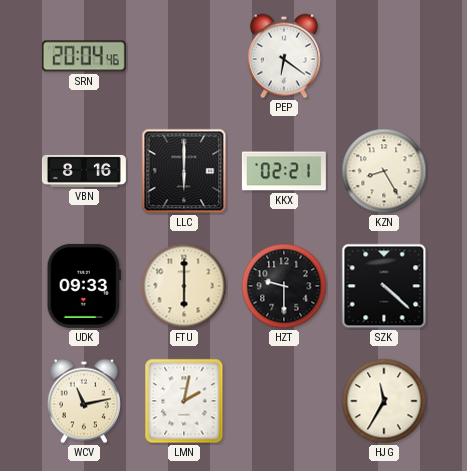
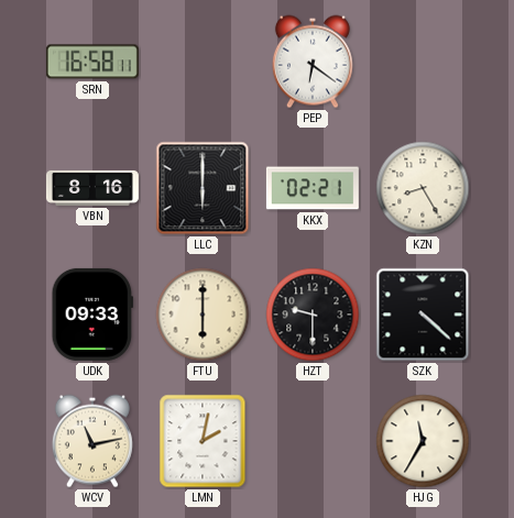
SRN: 20:04 -> 16:58 (92, 62)
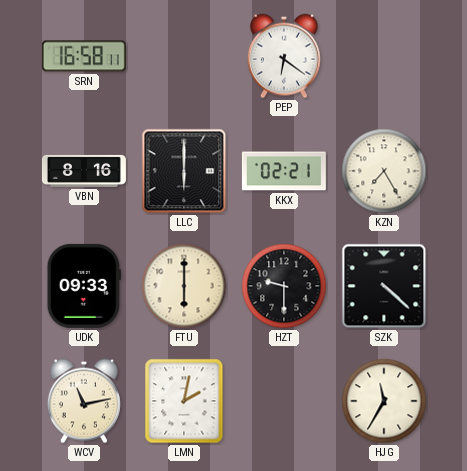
KZN: 8:25 -> 7:25 (384, 171)
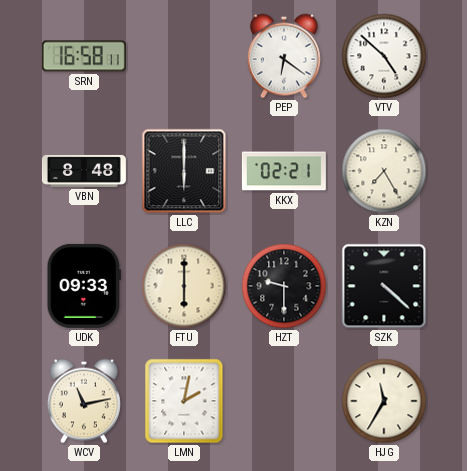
VTV: none -> 4:52 (384, 56)
VBN: 8:16 -> 8:48 (84, 171)
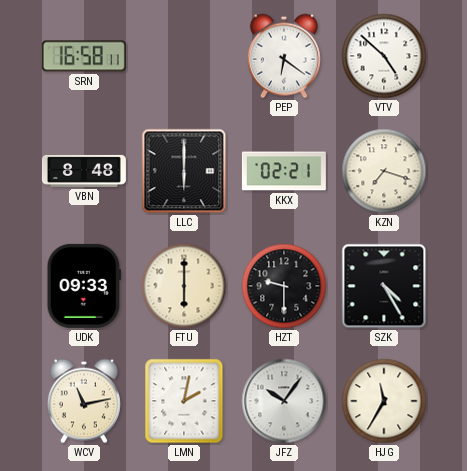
KZN: 7:25 -> 7:18 (384, 171)
SZK: 4:22 -> 4:25 (384, 286)
JFZ: none -> 10:06 (284, 401)
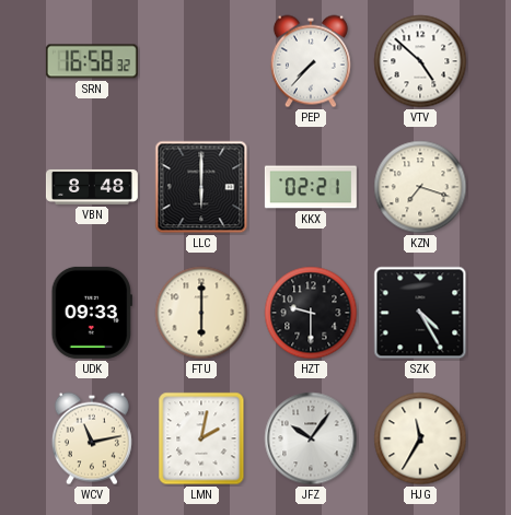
SRN: 16:58:11 -> 16:58:32 (92, 61)
PEP: 6:21 -> 7:37 (311, 61)
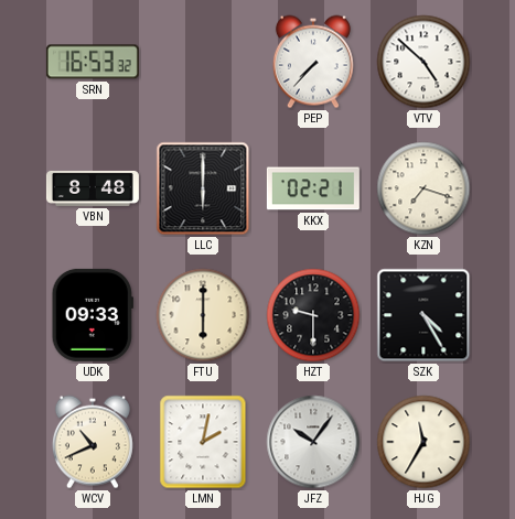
SRN: 16:58 -> 16:53 (93, 62)
WCV: 11:13 -> 10:41 (93, 442)
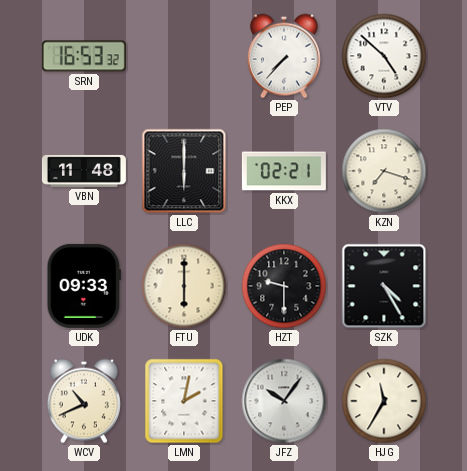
VBN: 8:48 -> 11:48 (84, 171)
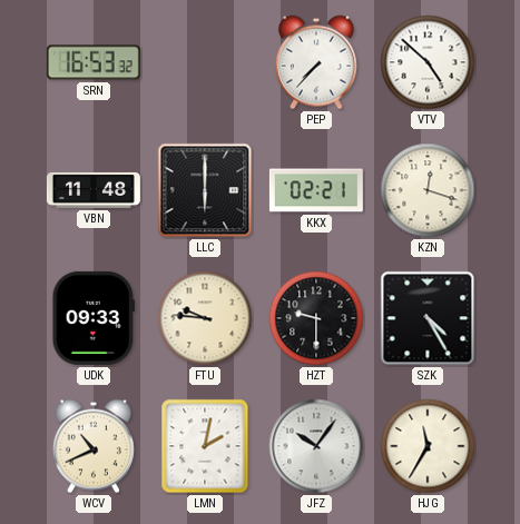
KZN: 7:18 -> 12:18 (428, 190)
FTU: 6:00 -> 9:46 (205, 318)
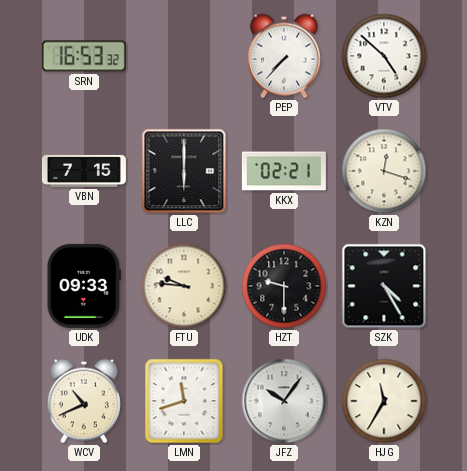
VBN: 11:48 -> 7:15 (84, 171)
LMN: 2:02 -> 11:42 (184, 401)
